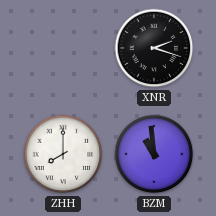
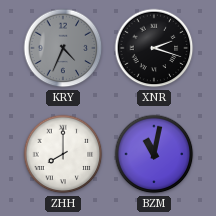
KRY: none -> 4:34 (63, 48)
BZM: 10:59 -> 11:02 (154, 154)
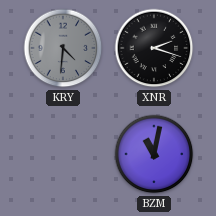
KRY: 4:34 -> 4:31 (63, 48)
ZHH: 8:00 -> none (63, 154)
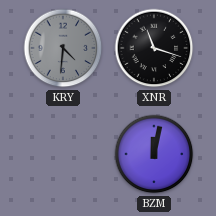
XNR: 2:18 -> 11:18 (154, 48)
BZM: 11:02 -> 12:02 (154, 154)
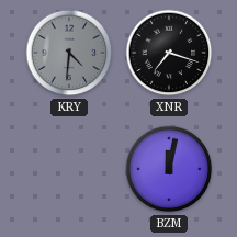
XNR: 11:18 -> 7:18 (169, 53)
